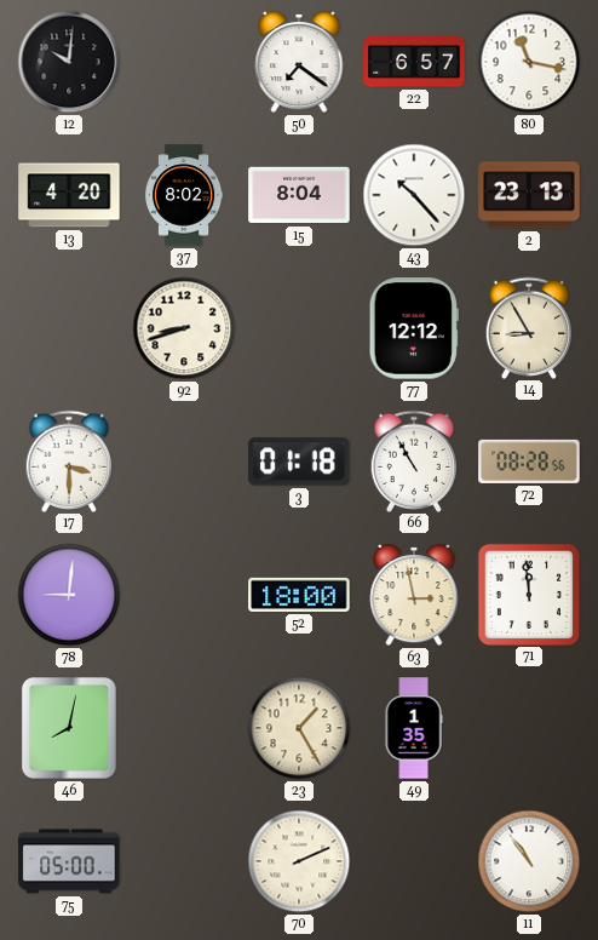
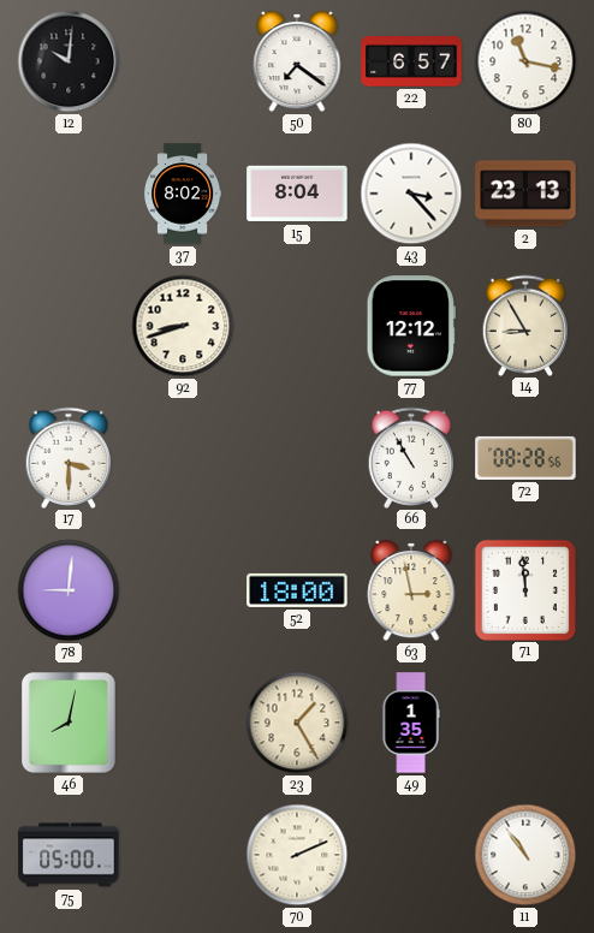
13: 4:20 -> none (69, 195)
43: 10:23 -> 3:23 (411, 194)
3: 01:18 -> none (299, 462)
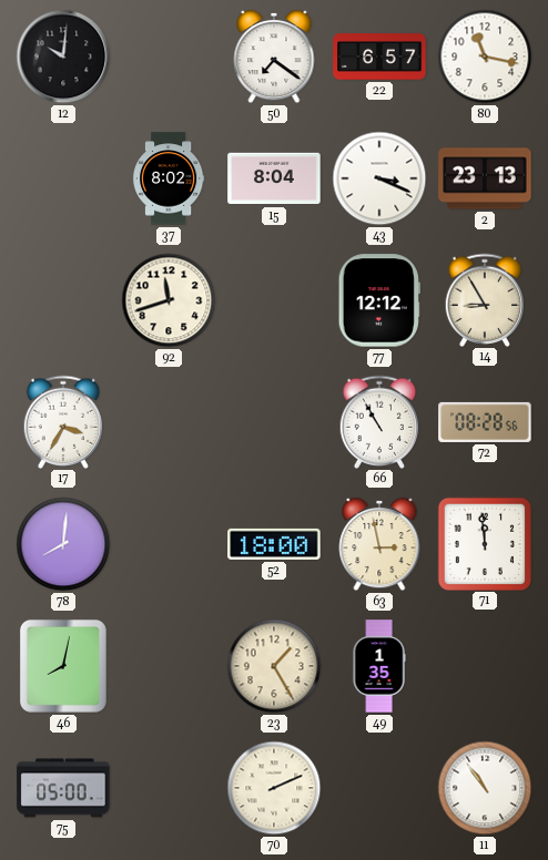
43: 3:23 -> 3:19 (379, 178)
92: 8:42 -> 11:42 (169, 300)
17: 3:30 -> 3:35 (63, 421)
78: 9:01 -> 8:01 (63, 544)
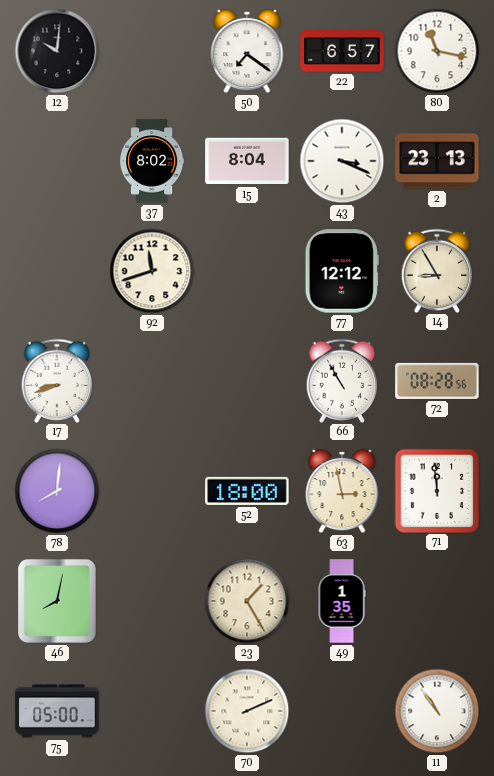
17: 3:35 -> 8:42 (57, 380)
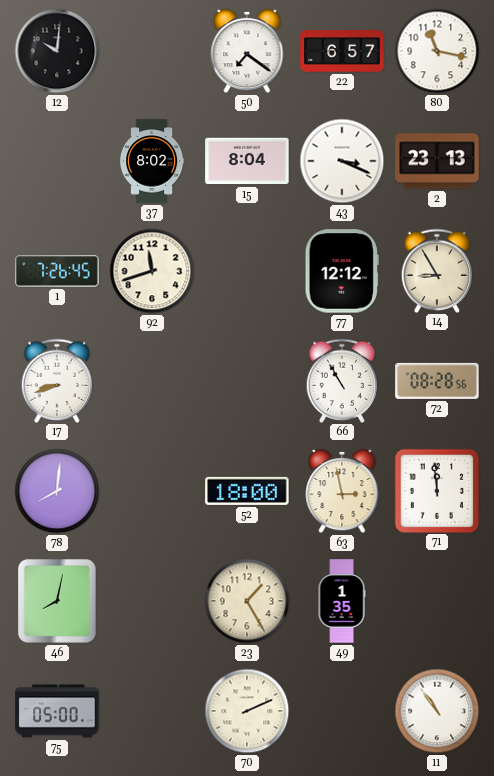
1: none -> 7:26 (57, 271)
